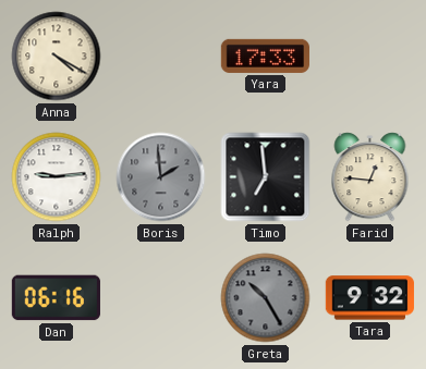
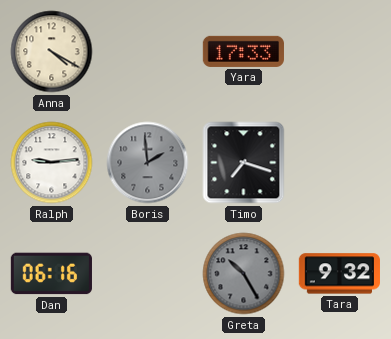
Timo: 6:59 -> 7:18 (244, 163)
Farid: 12:46 -> none (370, 177)
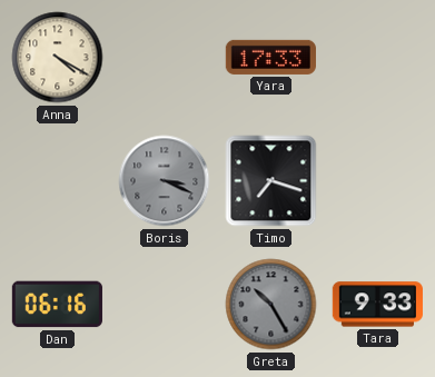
Ralph: 9:14 -> none (52, 163)
Boris: 1:59 -> 3:19 (165, 181)
Tara: 9:32 -> 9:33 (377, 305)
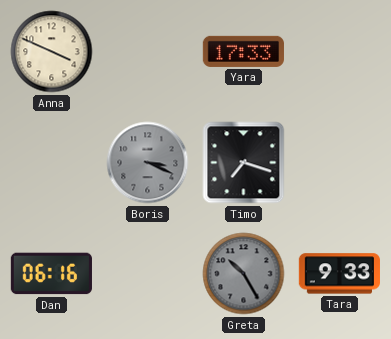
Anna: 4:20 -> 3:49 (52, 52)
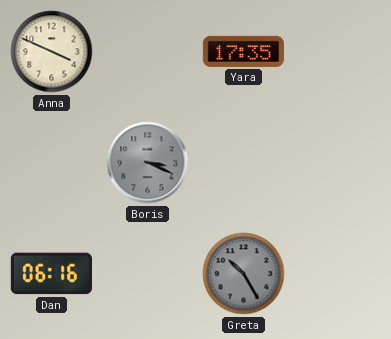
Yara: 17:33 -> 17:35 (243, 51)
Timo: 7:18 -> none (244, 163)
Tara: 9:33 -> none (339, 274)
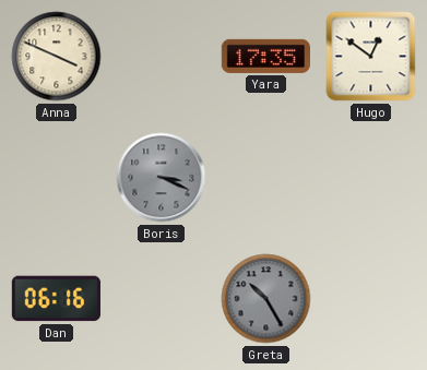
Hugo: none -> 12:51 (371, 57)
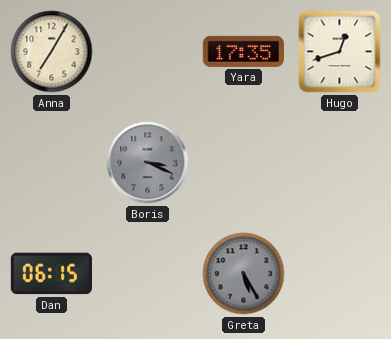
Anna: 3:49 -> 7:05 (52, 52)
Hugo: 12:51 -> 12:42 (340, 52)
Dan: 06:16 -> 06:15 (51, 274)
Greta: 10:25 -> 5:25 (244, 274)
